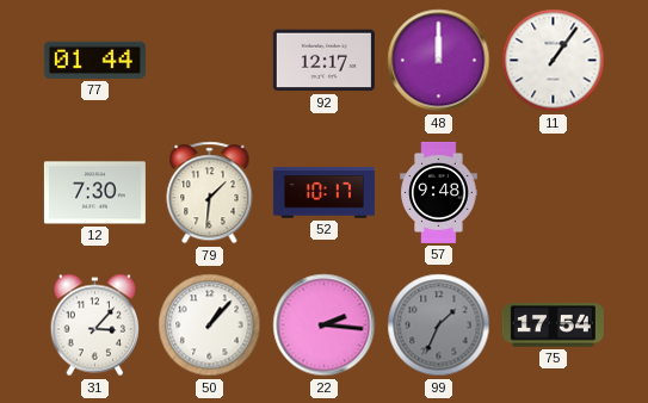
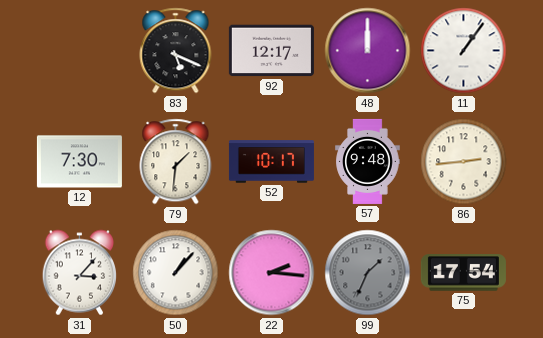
77: 01:44 -> none (94, 60)
83: none -> 5:19 (176, 51)
86: none -> 2:44 (464, 162)
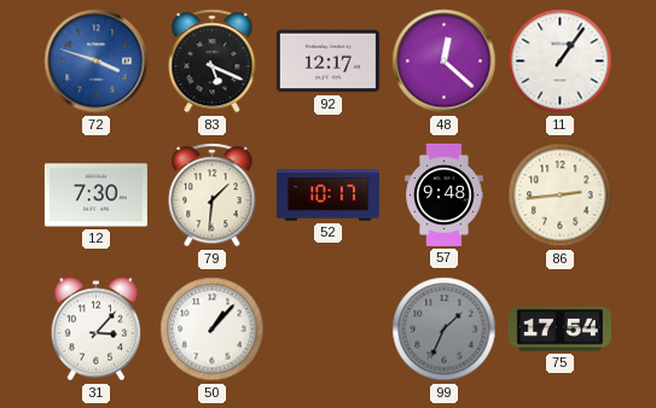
72: none -> 3:48 (97, 62)
48: 12:00 -> 12:22 (445, 62)
22: 2:16 -> none (272, 273)
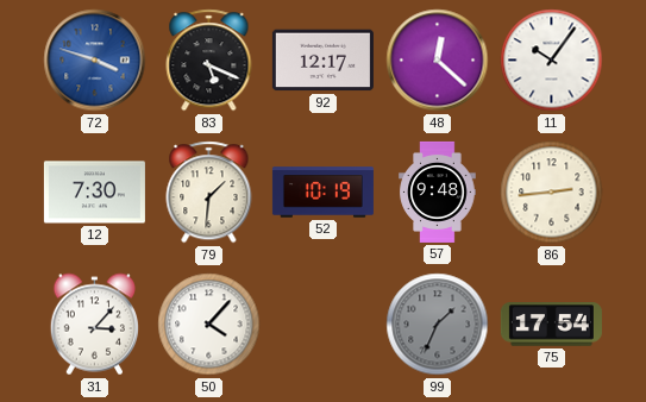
11: 1:06 -> 10:06 (552, 61)
52: 10:17 -> 10:19 (322, 193)
50: 1:07 -> 4:07 (209, 325)
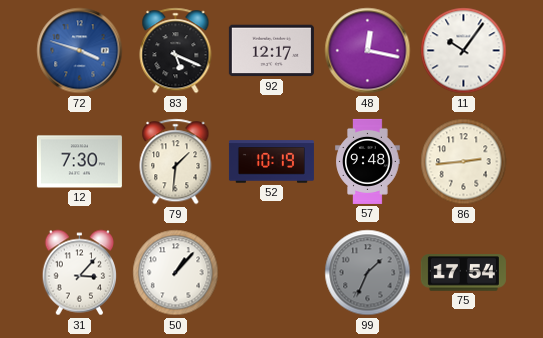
48: 12:22 -> 12:17 (368, 51)
50: 4:07 -> 1:07 (176, 273)
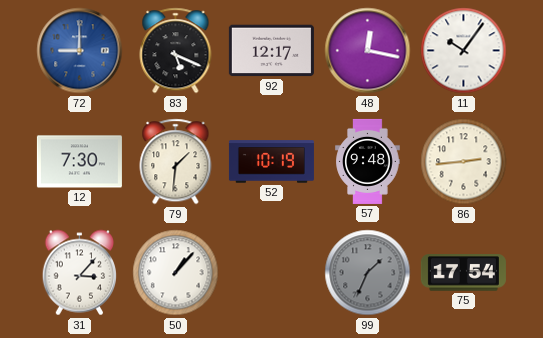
72: 3:48 -> 9:00 (80, 51)
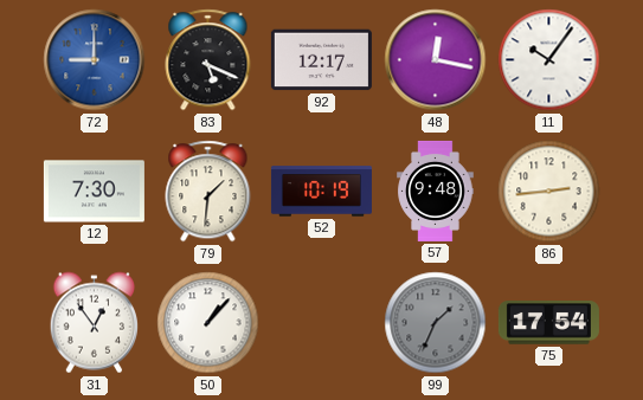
31: 3:07 -> 12:54 (94, 323)
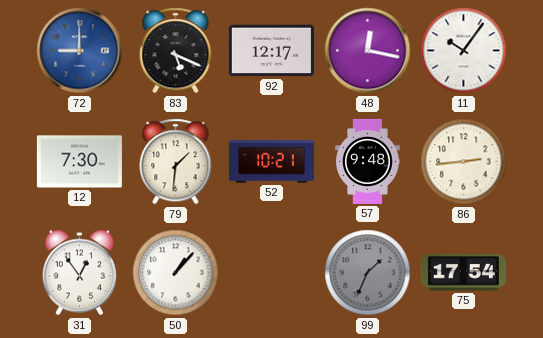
52: 10:19 -> 10:21 (271, 162)
